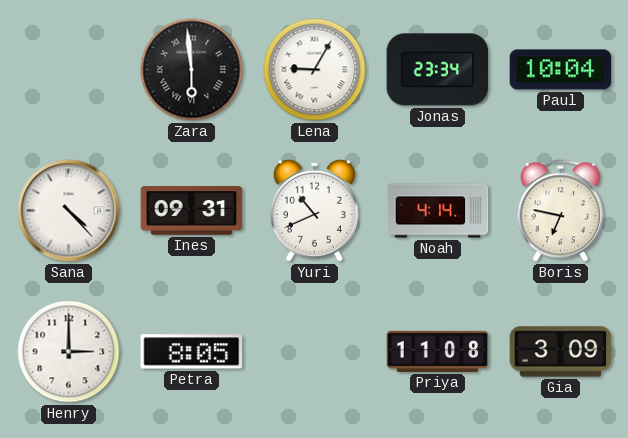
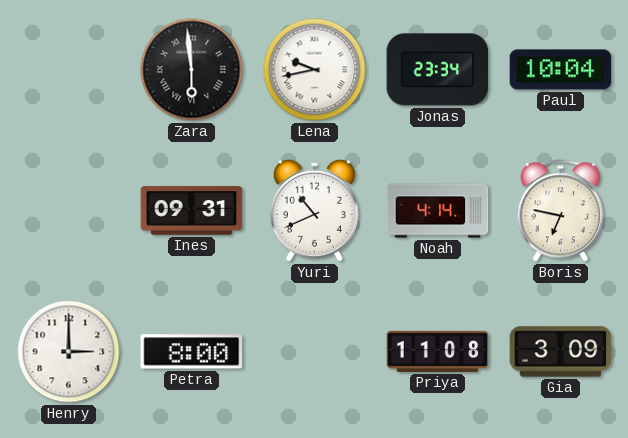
Lena: 9:05 -> 9:43 (315, 70)
Sana: 4:23 -> none (69, 211)
Petra: 8:05 -> 8:00 (192, 352)
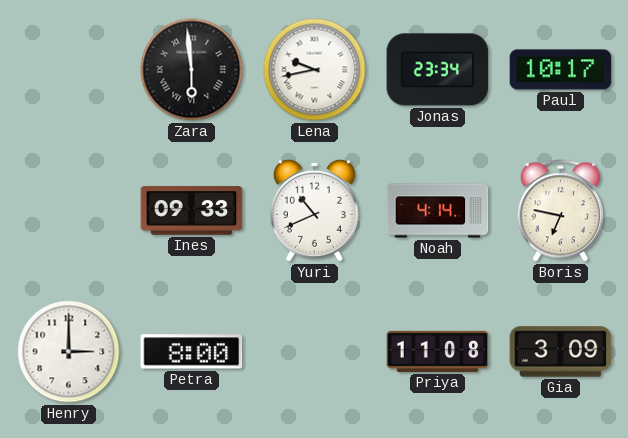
Paul: 10:04 -> 10:17 (561, 70)
Ines: 09:31 -> 09:33 (192, 211)
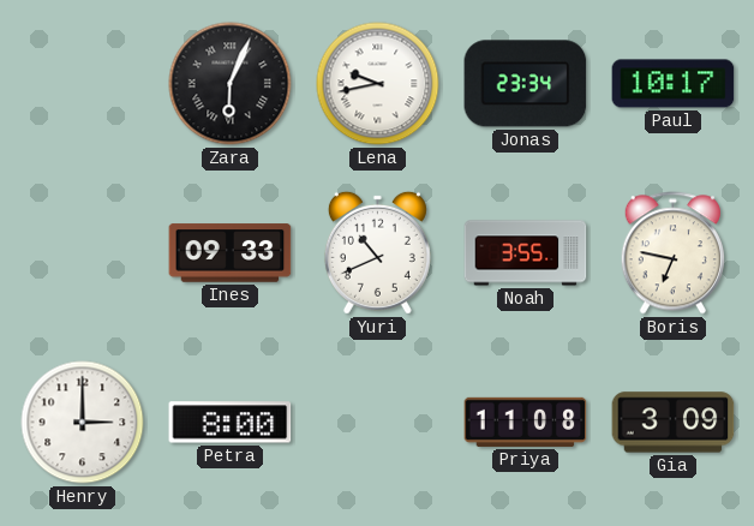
Zara: 5:59 -> 6:04 (231, 84)
Noah: 4:14 -> 3:55 (526, 253)
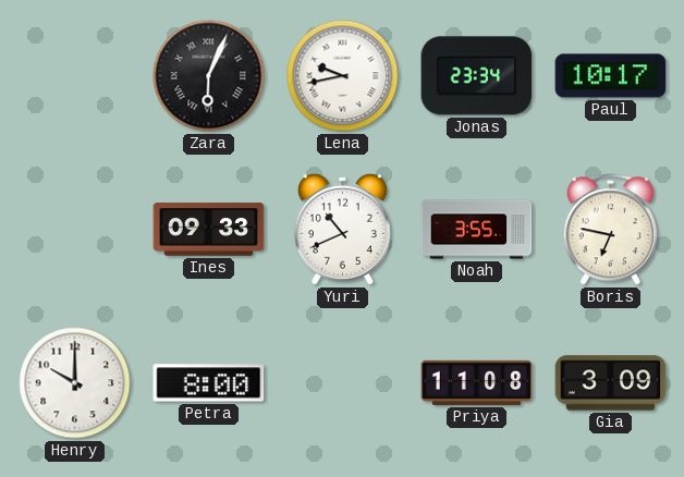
Henry: 3:00 -> 10:00 (75, 383)
